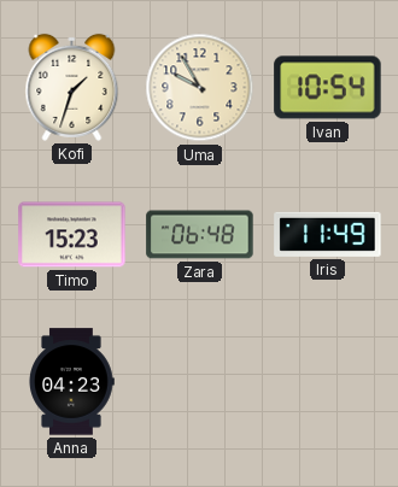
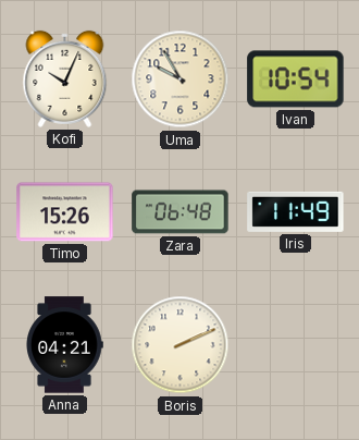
Kofi: 1:33 -> 10:04 (65, 78)
Timo: 15:23 -> 15:26 (65, 212)
Anna: 04:23 -> 04:21 (64, 345)
Boris: none -> 2:11 (181, 345)
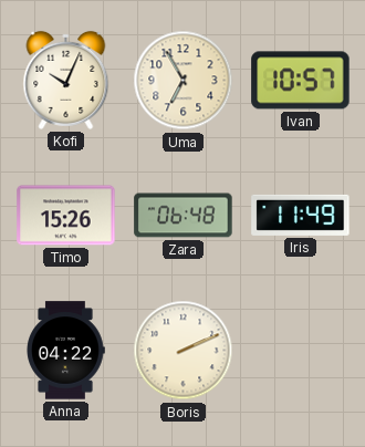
Uma: 9:55 -> 6:55 (184, 81)
Ivan: 10:54 -> 10:57 (301, 81)
Anna: 04:21 -> 04:22 (65, 351)
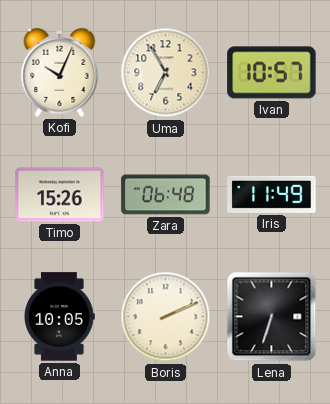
Anna: 04:22 -> 10:05 (59, 317)
Lena: none -> 6:33 (272, 317)
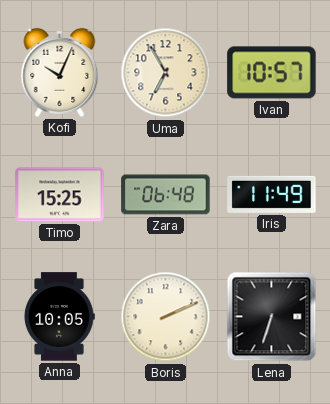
Timo: 15:26 -> 15:25 (60, 195)
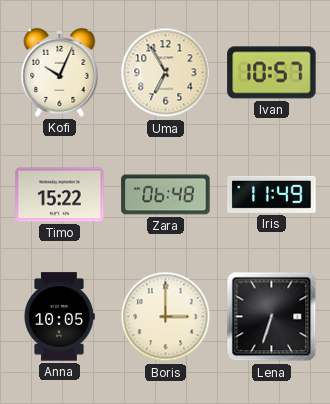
Timo: 15:25 -> 15:22 (60, 195)
Boris: 2:11 -> 3:00 (166, 317)
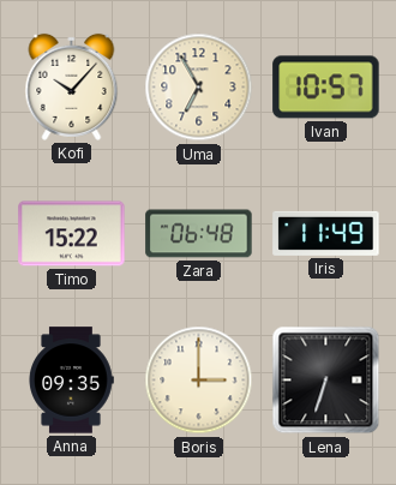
Kofi: 10:04 -> 10:07 (72, 86)
Anna: 10:05 -> 09:35 (71, 381)
